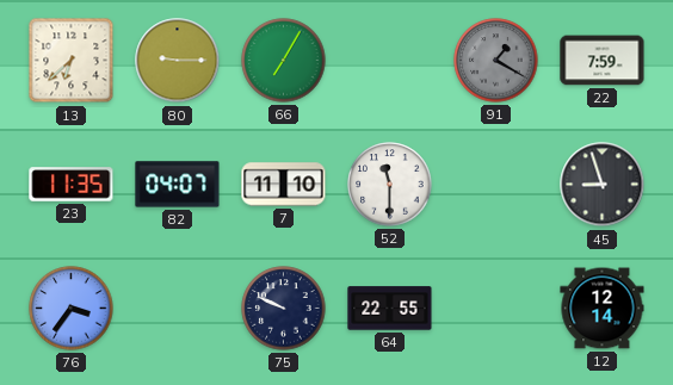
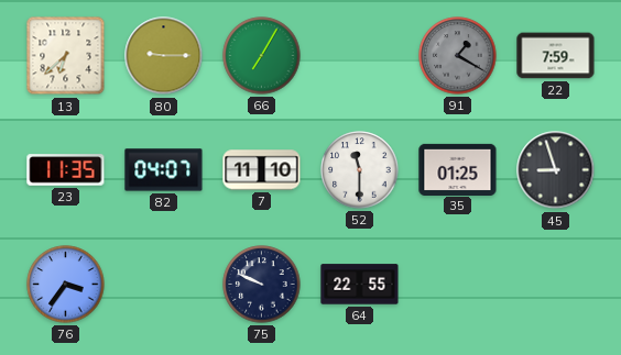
35: none -> 01:25 (458, 169)
12: 12:14 -> none (603, 309)
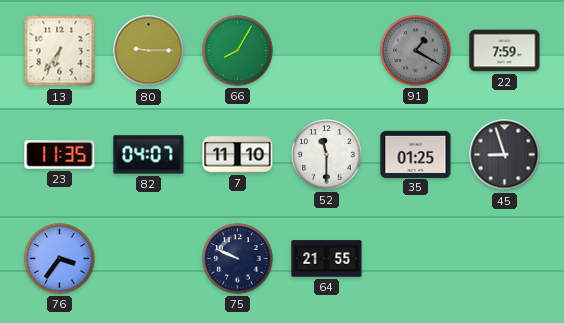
13: 6:38 -> 6:36 (60, 51)
66: 7:05 -> 8:05 (238, 51)
64: 22:55 -> 21:55 (327, 259)
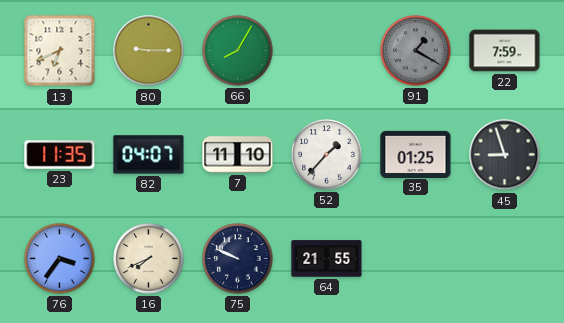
13: 6:36 -> 6:41 (60, 51)
52: 11:30 -> 1:37 (327, 155)
16: none -> 7:41 (149, 259)
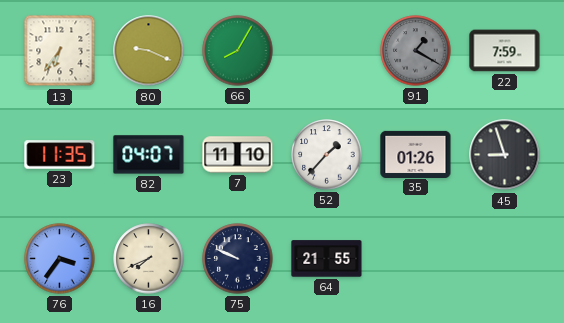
13: 6:41 -> 6:36 (60, 51)
80: 9:15 -> 9:19 (149, 51)
35: 01:25 -> 01:26 (416, 154)
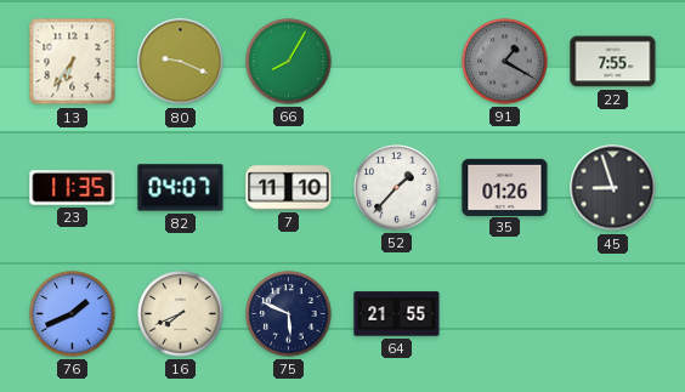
22: 7:59 -> 7:55 (613, 62)
76: 3:36 -> 1:41 (73, 314)
75: 9:49 -> 5:49 (289, 314)
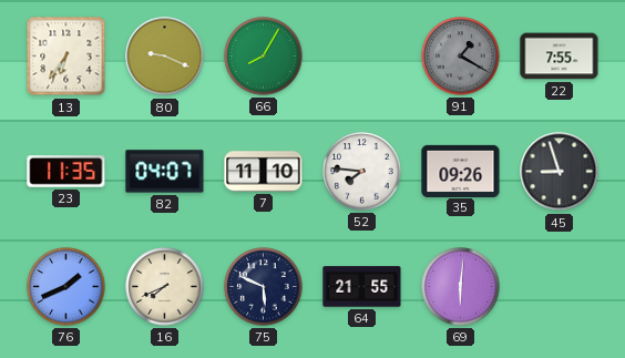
52: 1:37 -> 7:46 (362, 172)
35: 01:26 -> 09:26 (461, 171)
69: none -> 6:01 (461, 287)
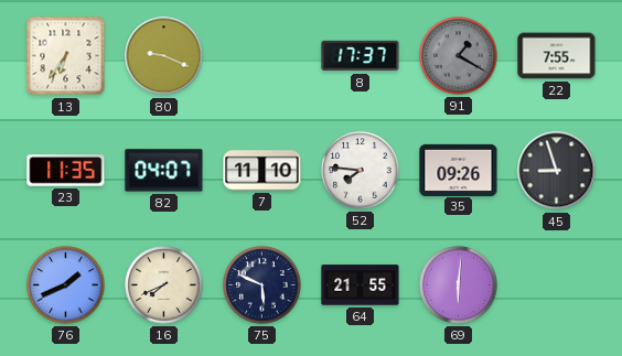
66: 8:05 -> none (264, 57)
8: none -> 17:37 (361, 56)
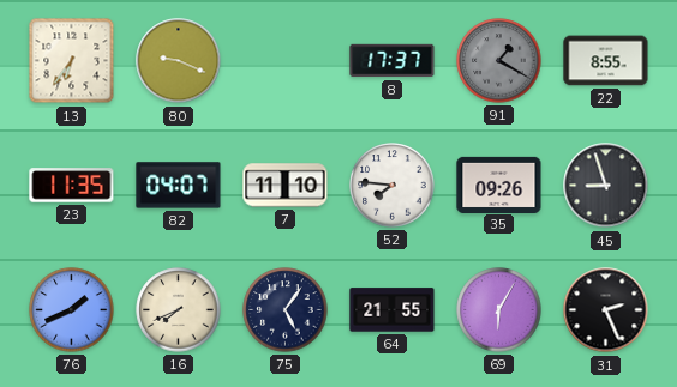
22: 7:55 -> 8:55 (606, 61)
75: 5:49 -> 5:06 (286, 310)
69: 6:01 -> 6:05 (499, 310)
31: none -> 2:26 (606, 310)
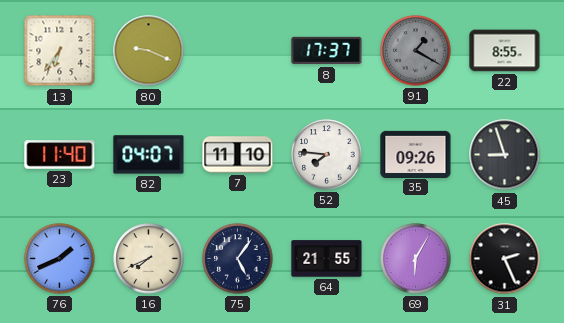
23: 11:35 -> 11:40 (60, 155)
